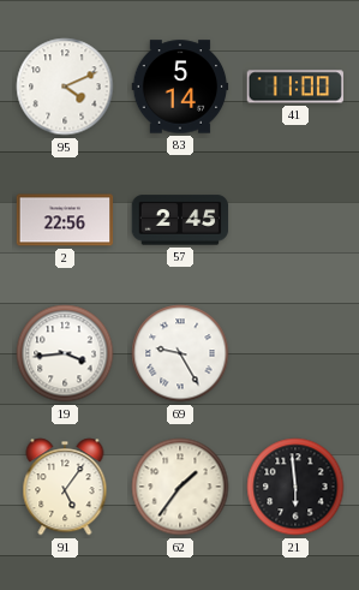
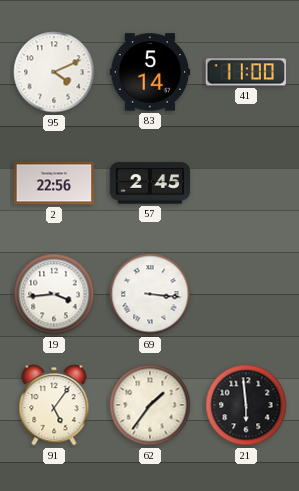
69: 9:25 -> 3:16 (150, 294)
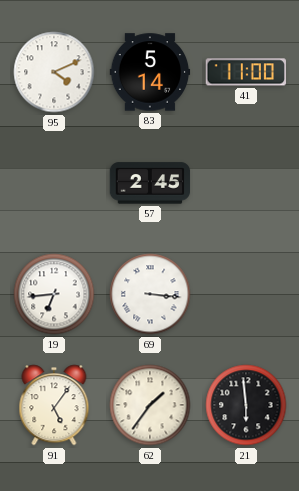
2: 22:56 -> none (54, 183)
19: 3:44 -> 6:44 (54, 294)
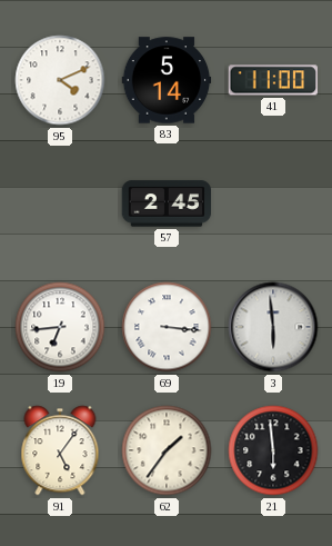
3: none -> 5:59 (273, 327)
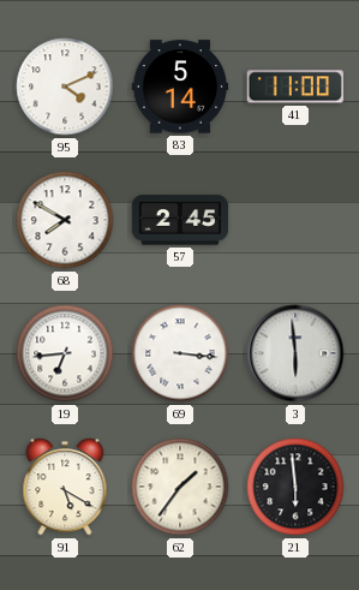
68: none -> 7:50 (65, 220)
91: 5:06 -> 5:20 (65, 487)
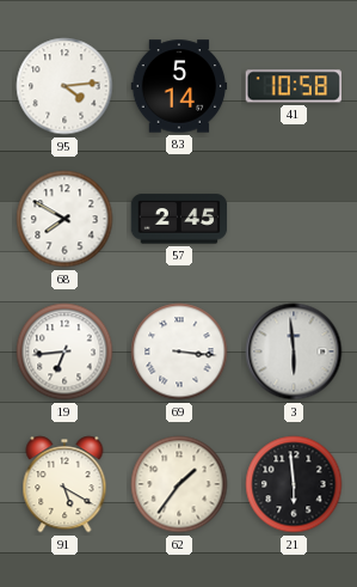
95: 4:11 -> 4:14 (64, 86)
41: 11:00 -> 10:58 (293, 86)
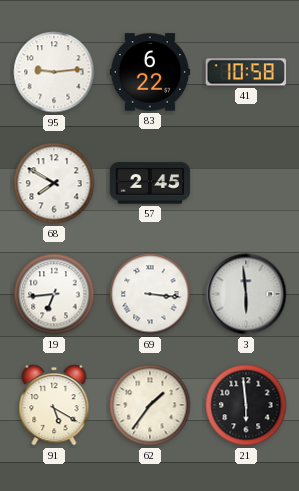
95: 4:14 -> 9:14 (54, 72)
83: 5:14 -> 6:22 (150, 72)
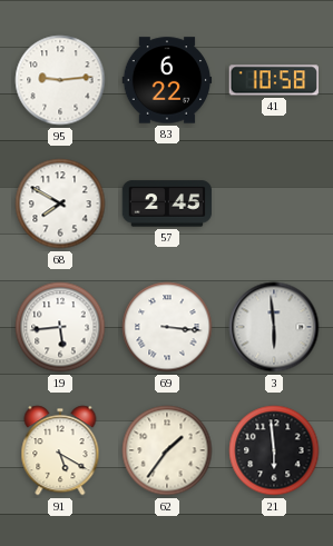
19: 6:44 -> 5:44 (60, 327)
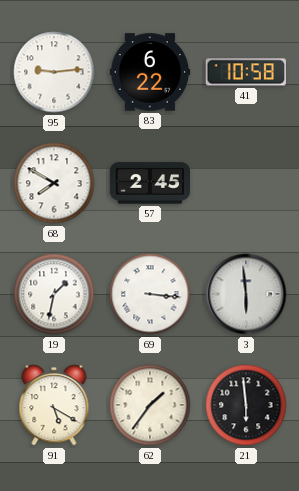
19: 5:44 -> 1:32 (54, 294)
